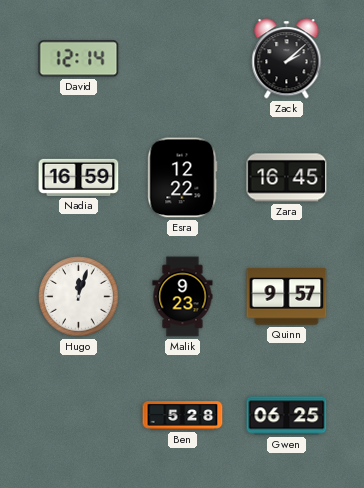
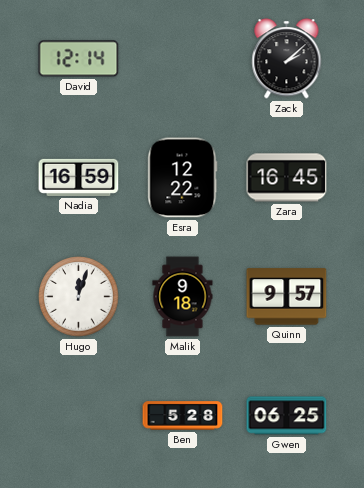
Malik: 9:23 -> 9:18 (183, 297)
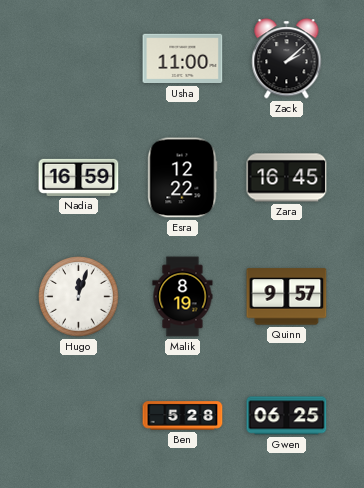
David: 12:14 -> none (79, 59)
Usha: none -> 11:00 (183, 59)
Malik: 9:18 -> 8:19 (183, 297)
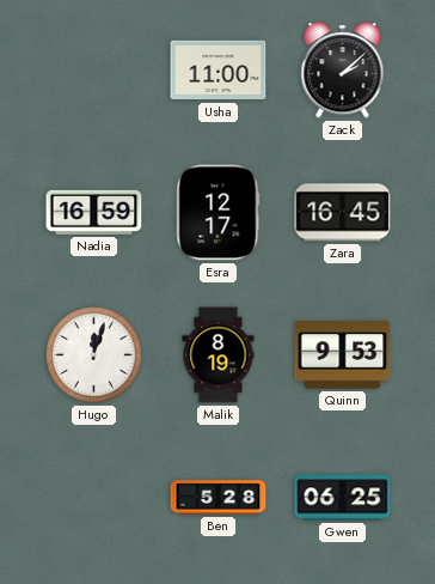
Esra: 12:22 -> 12:17 (219, 213)
Quinn: 9:57 -> 9:53 (343, 355)
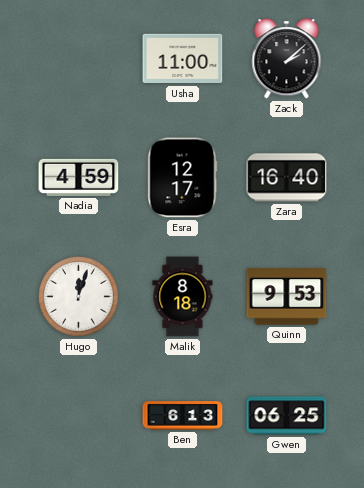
Nadia: 16:59 -> 4:59 (79, 177)
Zara: 16:45 -> 16:40 (287, 178)
Malik: 8:19 -> 8:18 (183, 297)
Ben: 5:28 -> 6:13 (183, 416)
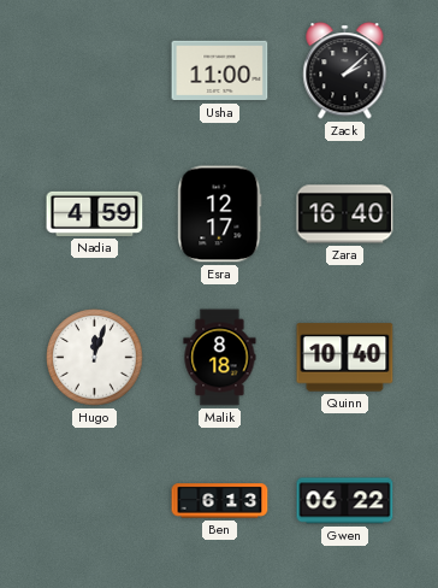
Quinn: 9:53 -> 10:40 (345, 358)
Gwen: 06:25 -> 06:22 (345, 501)
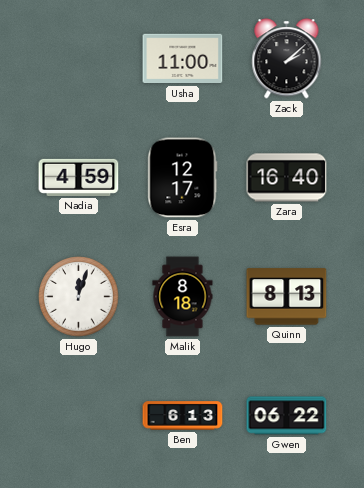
Quinn: 10:40 -> 8:13 (287, 297)
